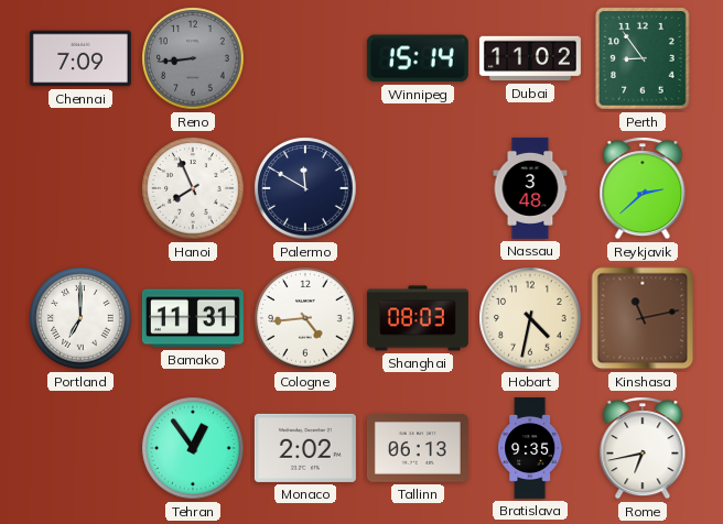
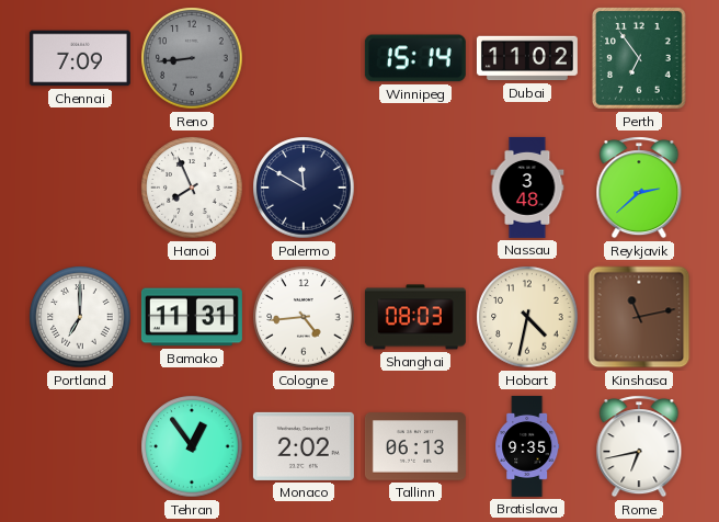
Perth: 8:54 -> 6:54 (640, 59)
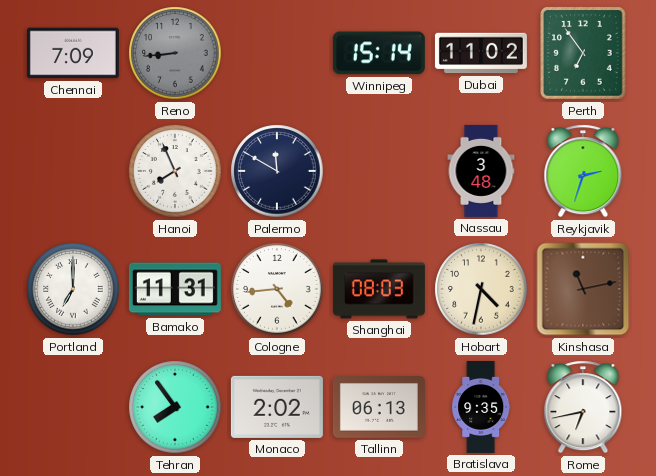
Reykjavik: 2:38 -> 2:33 (583, 171)
Tehran: 12:54 -> 7:54 (175, 407)
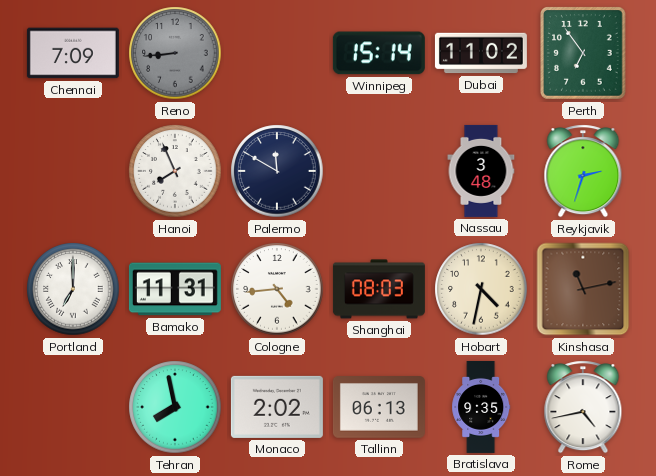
Tehran: 7:54 -> 7:58 (175, 407)
Rome: 6:43 -> 4:43 (583, 407)
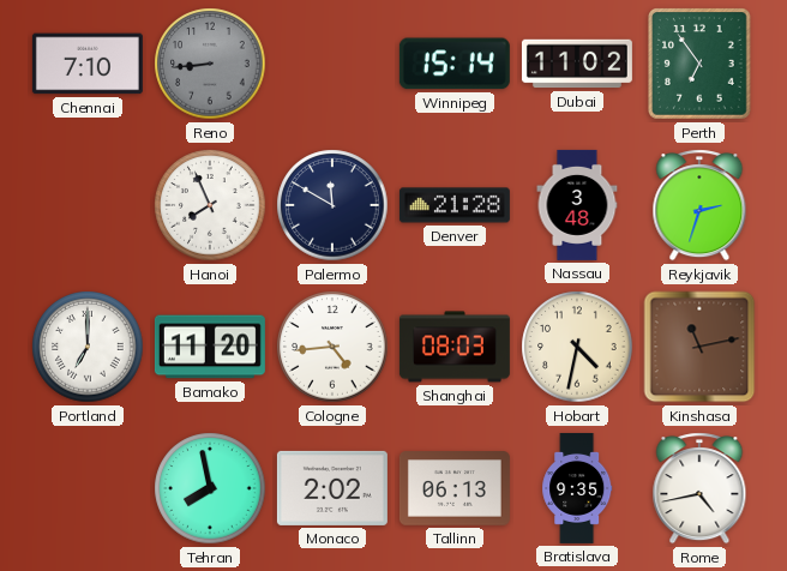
Chennai: 7:09 -> 7:10 (88, 64)
Denver: none -> 21:28 (455, 205)
Bamako: 11:31 -> 11:20 (210, 347)
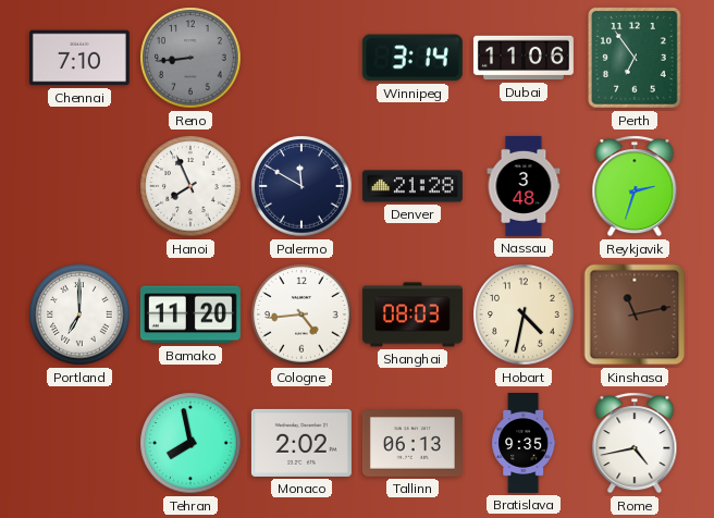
Winnipeg: 15:14 -> 3:14 (413, 58)
Dubai: 11:02 -> 11:06 (524, 58)
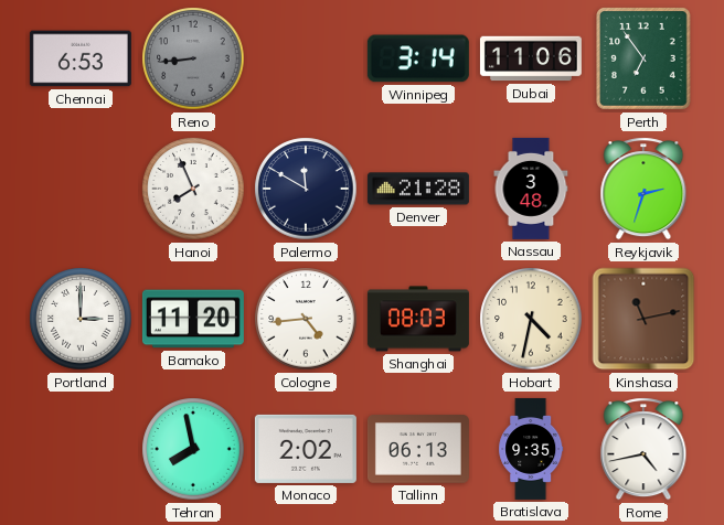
Chennai: 7:10 -> 6:53 (81, 58)
Portland: 7:00 -> 3:00 (81, 319)
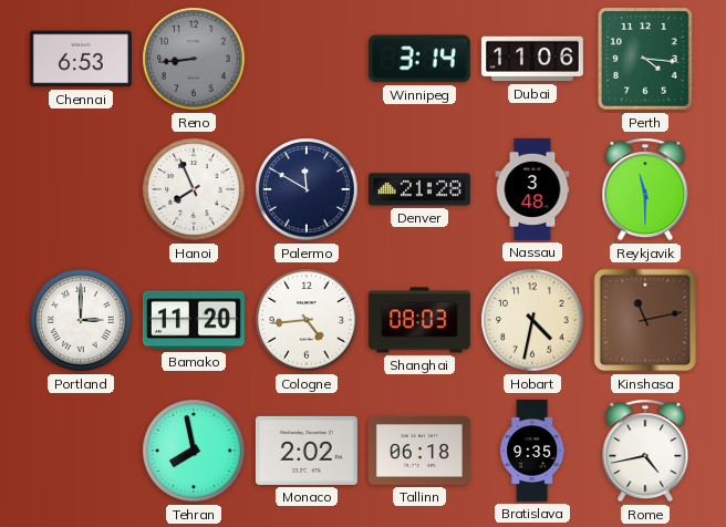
Perth: 6:54 -> 4:16 (646, 60)
Reykjavik: 2:33 -> 11:30 (645, 189)
Tallinn: 06:13 -> 06:18 (419, 451)
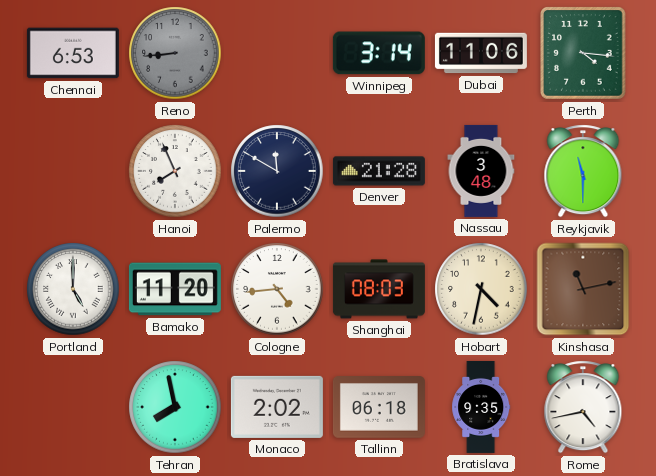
Portland: 3:00 -> 5:00 (73, 289)
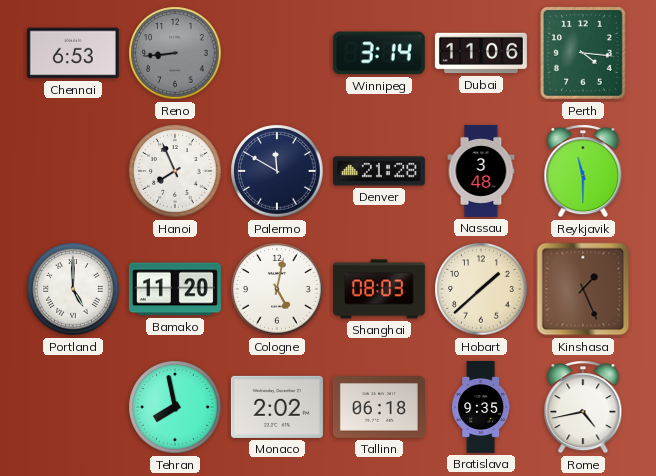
Cologne: 4:44 -> 5:02 (277, 289)
Hobart: 4:32 -> 1:38 (481, 289)
Kinshasa: 11:13 -> 1:26 (583, 289)
